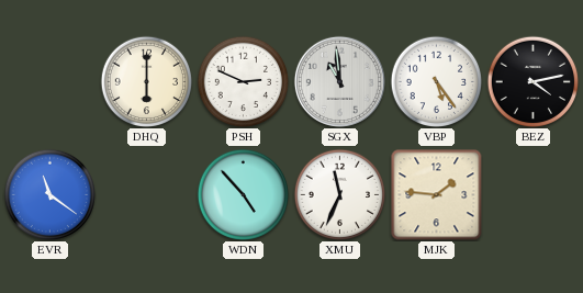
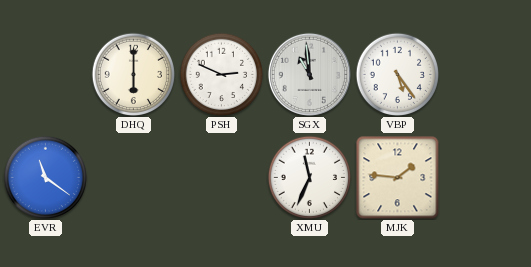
BEZ: 4:13 -> none (532, 81)
WDN: 4:53 -> none (243, 194)
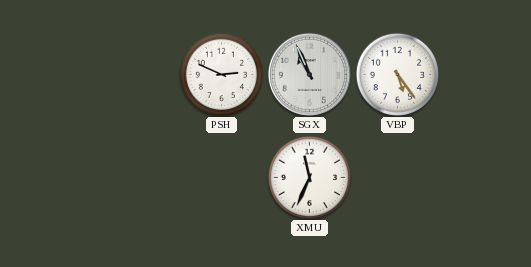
DHQ: 6:00 -> none (133, 74)
SGX: 10:59 -> 10:56 (309, 74)
EVR: 11:21 -> none (45, 177)
MJK: 1:46 -> none (397, 177)
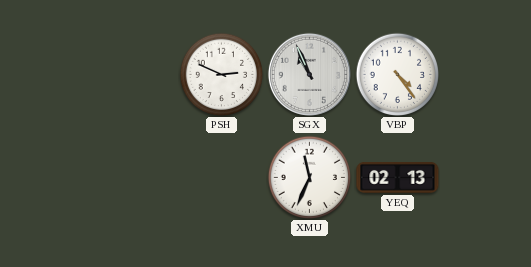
VBP: 5:24 -> 4:24 (397, 74)
YEQ: none -> 02:13 (398, 178)
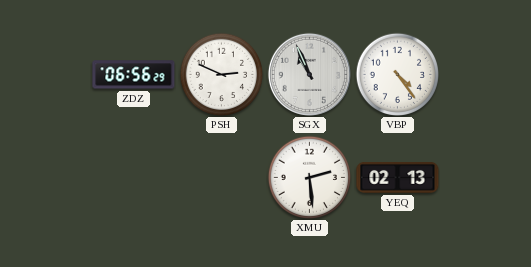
ZDZ: none -> 06:56 (134, 75)
XMU: 11:34 -> 2:29 (309, 177)
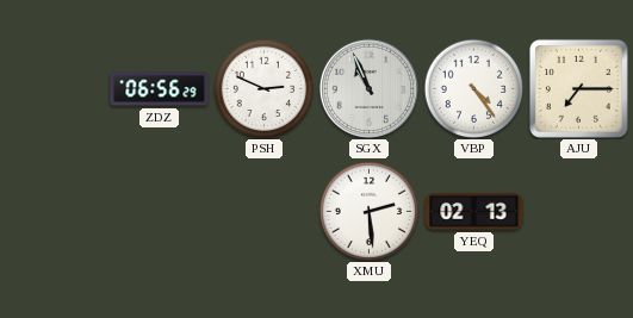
AJU: none -> 7:15 (578, 88)
